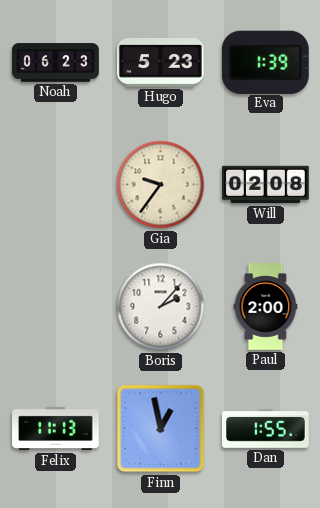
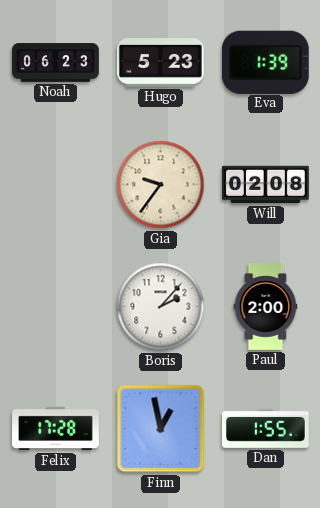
Felix: 11:13 -> 17:28 (56, 429)
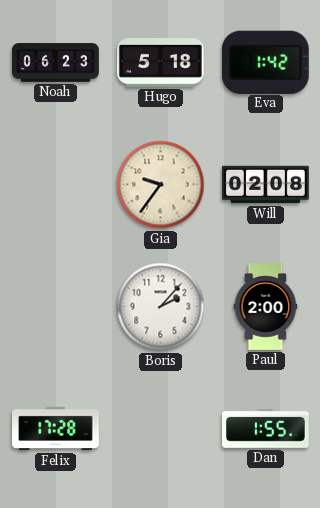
Hugo: 5:23 -> 5:18 (161, 63)
Eva: 1:39 -> 1:42 (265, 62)
Finn: 12:58 -> none (161, 429)
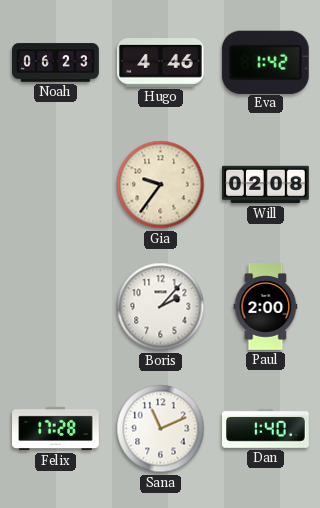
Hugo: 5:18 -> 4:46 (161, 63)
Sana: none -> 11:11 (161, 429)
Dan: 1:55 -> 1:40 (266, 429)
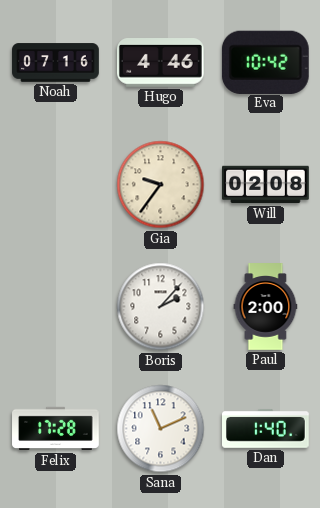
Noah: 06:23 -> 07:16 (56, 63)
Eva: 1:42 -> 10:42 (265, 62)
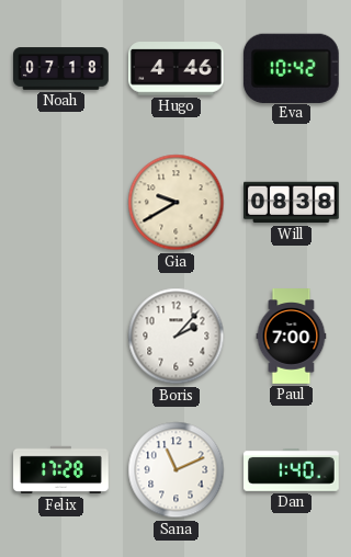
Noah: 07:16 -> 07:18 (61, 69)
Gia: 9:36 -> 9:40 (177, 203)
Will: 02:08 -> 08:38 (292, 203)
Paul: 2:00 -> 7:00 (292, 337)
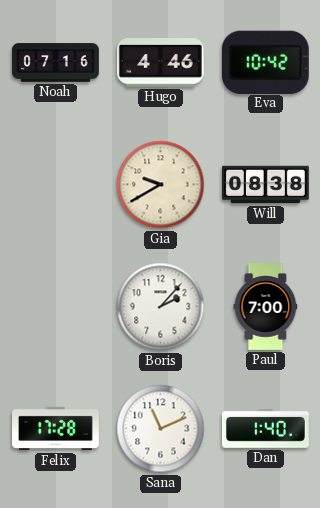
Noah: 07:18 -> 07:16 (56, 63)
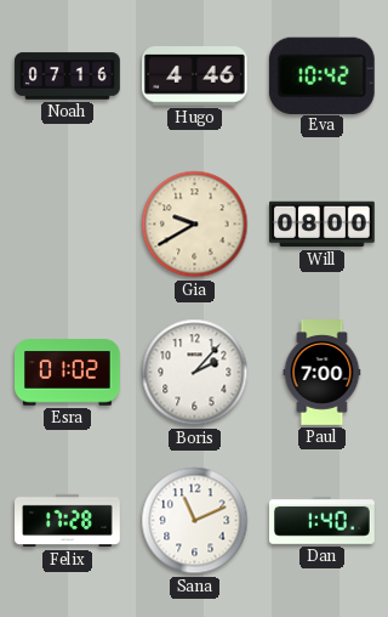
Will: 08:38 -> 08:00 (323, 225)
Esra: none -> 01:02 (68, 373)
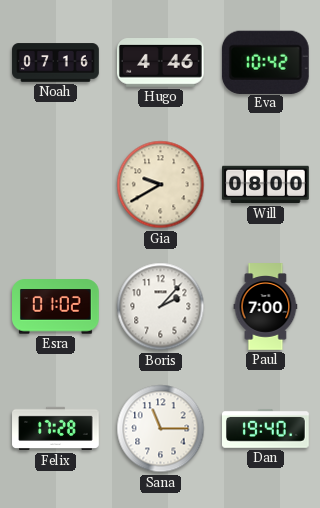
Sana: 11:11 -> 11:15 (161, 429)
Dan: 1:40 -> 19:40 (266, 429)
